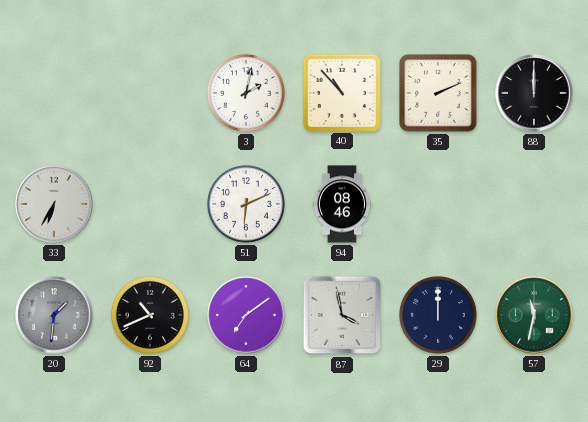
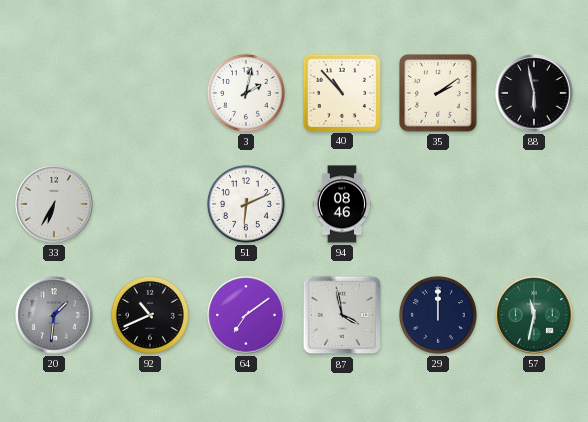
35: 2:11 -> 2:09 (439, 94)
88: 12:00 -> 5:58 (534, 93)
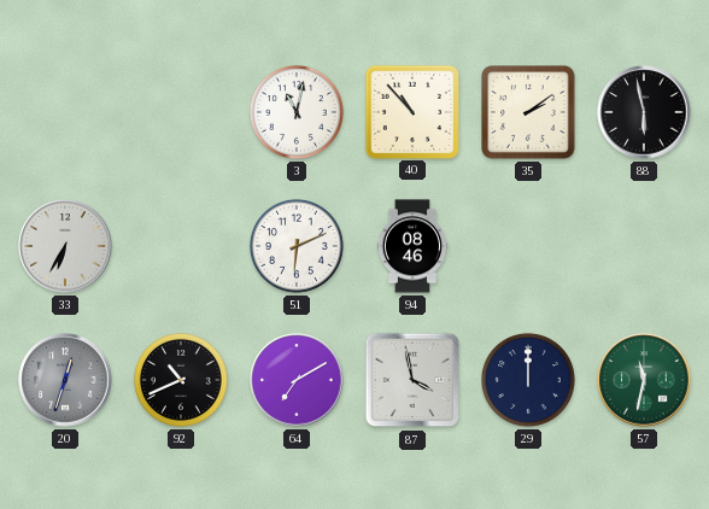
3: 2:02 -> 11:02 (297, 112)
20: 1:31 -> 12:33 (65, 380)
64: 7:09 -> 7:10 (297, 380)
